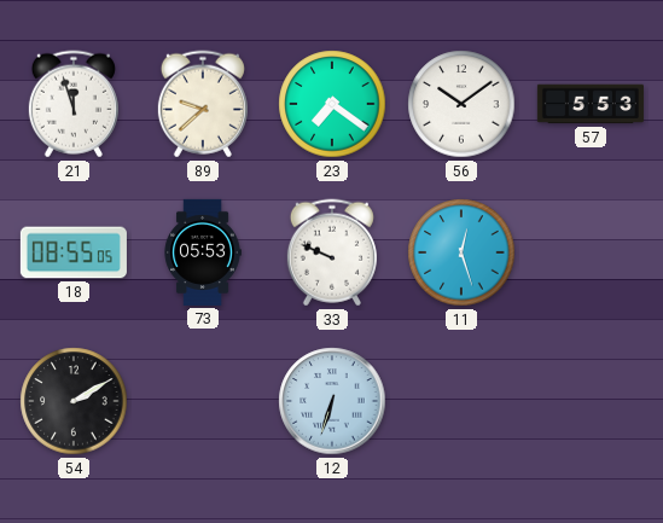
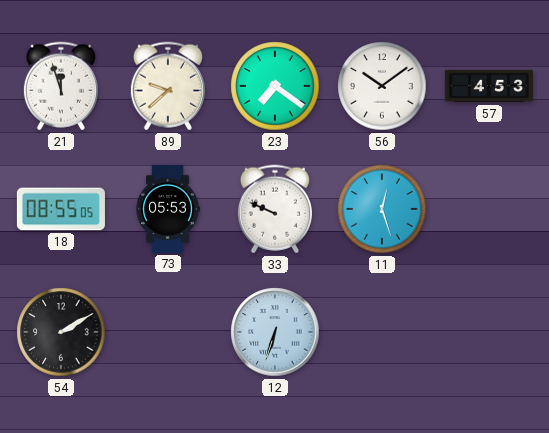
57: 5:53 -> 4:53 (489, 86)
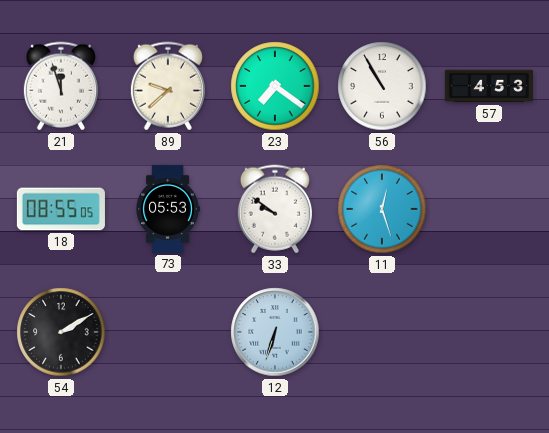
56: 10:09 -> 10:55 (382, 86)
33: 9:49 -> 9:51 (275, 209)
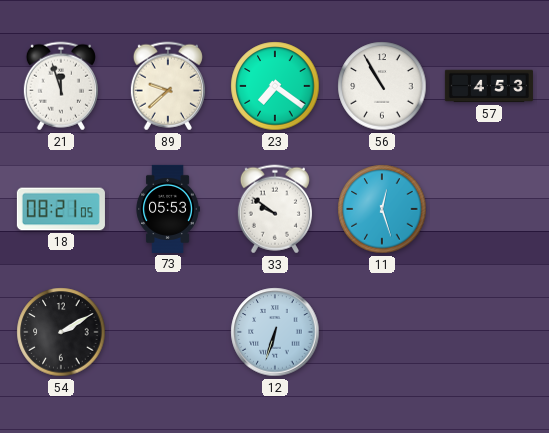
18: 08:55 -> 08:21 (61, 209)
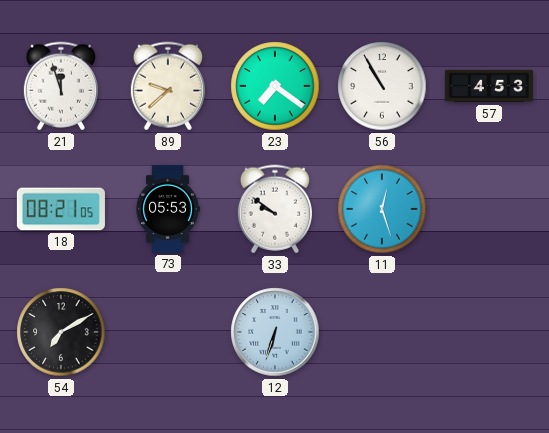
54: 2:10 -> 7:10 (61, 332)
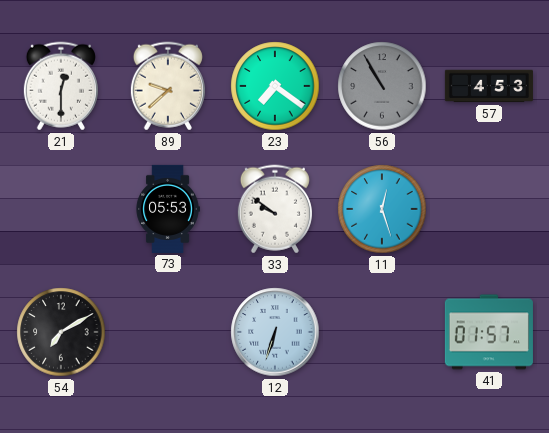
21: 11:57 -> 12:30 (61, 86)
56 dial: white -> grey (382, 86)
18: 08:21 -> none (61, 209)
41: none -> 01:57 (489, 332)
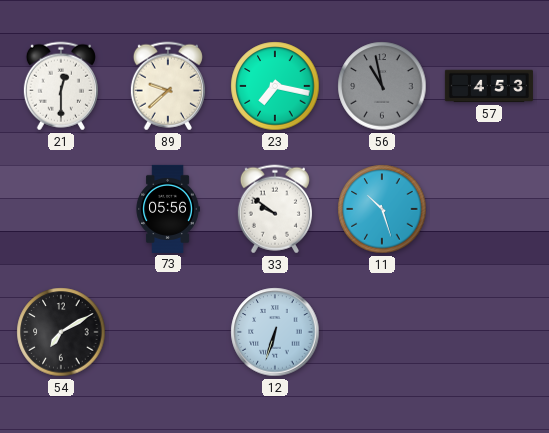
23: 7:21 -> 7:17 (275, 86)
56: 10:55 -> 10:58 (382, 86)
73: 05:53 -> 05:56 (168, 209)
11: 12:27 -> 10:27 (382, 209)
41: 01:57 -> none (489, 332)
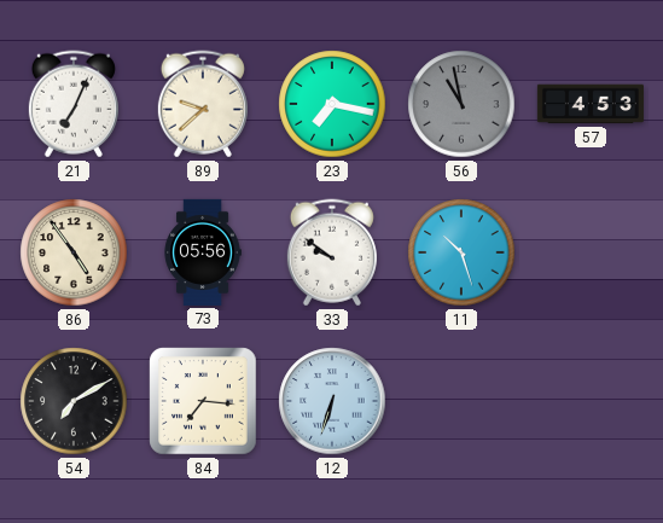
21: 12:30 -> 7:04 (74, 104)
86: none -> 4:54 (74, 252)
84: none -> 7:16 (203, 401)
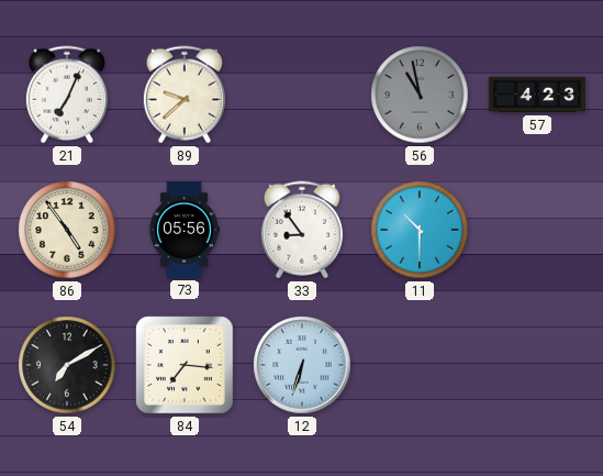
23: 7:17 -> none (332, 104)
57: 4:53 -> 4:23 (537, 95)
33: 9:51 -> 8:54 (302, 230)
11: 10:27 -> 10:30 (420, 230)
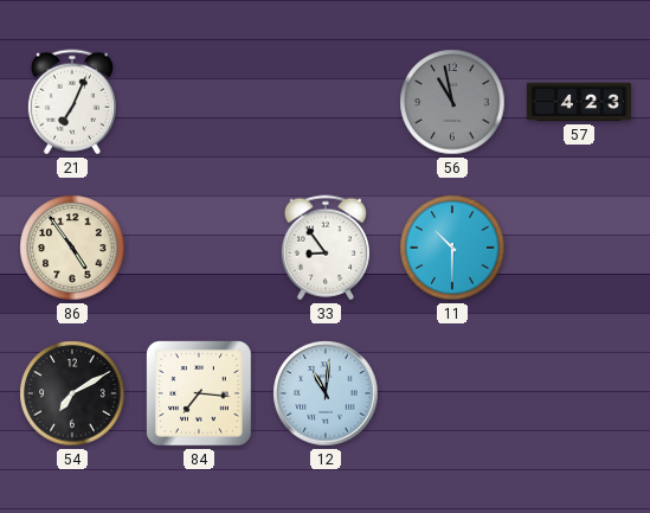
89: 9:38 -> none (185, 95)
73: 05:56 -> none (185, 230)
12: 6:33 -> 11:01 (326, 393)
